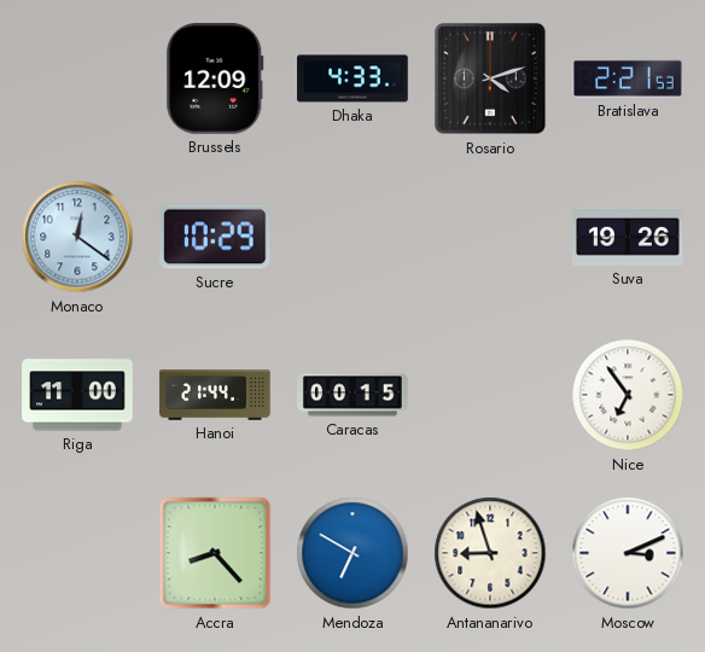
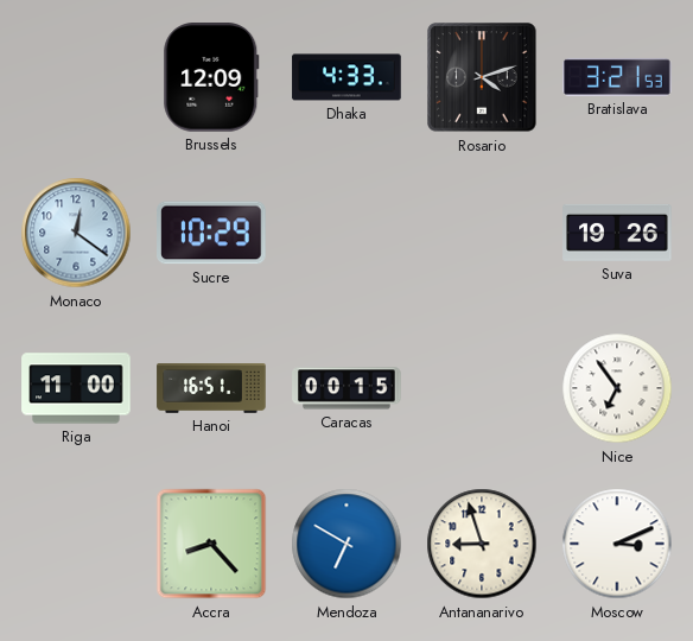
Bratislava: 2:21 -> 3:21 (617, 77)
Hanoi: 21:44 -> 16:51 (211, 388)
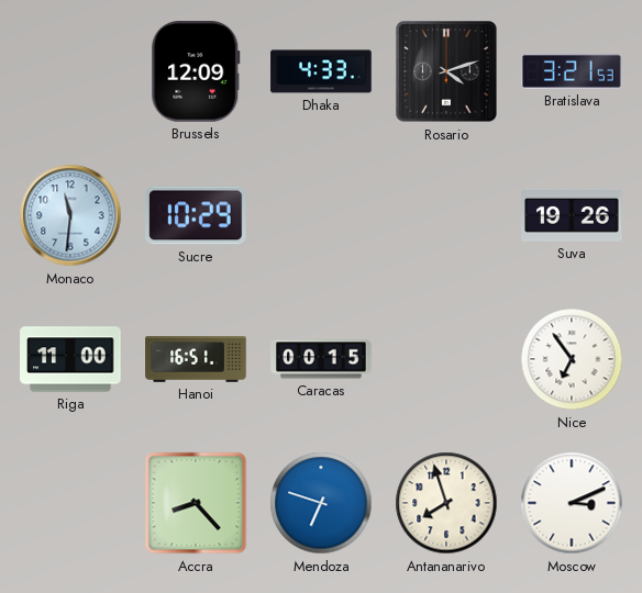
Monaco: 12:21 -> 11:31 (70, 215)
Mendoza: 6:50 -> 6:48 (321, 503)
Antananarivo: 8:57 -> 7:57 (446, 503)
